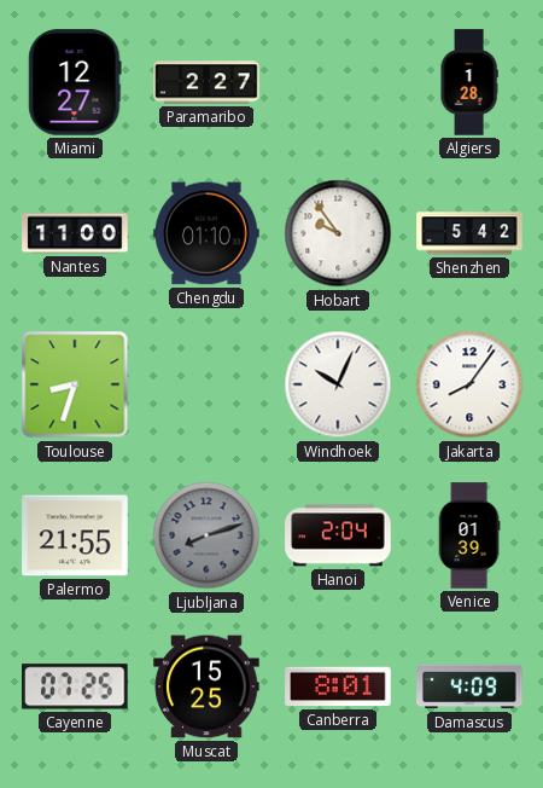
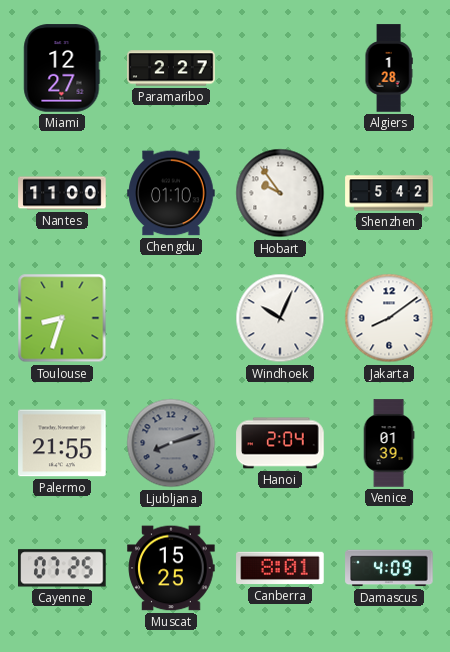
Jakarta: 8:06 -> 8:09 (389, 318)
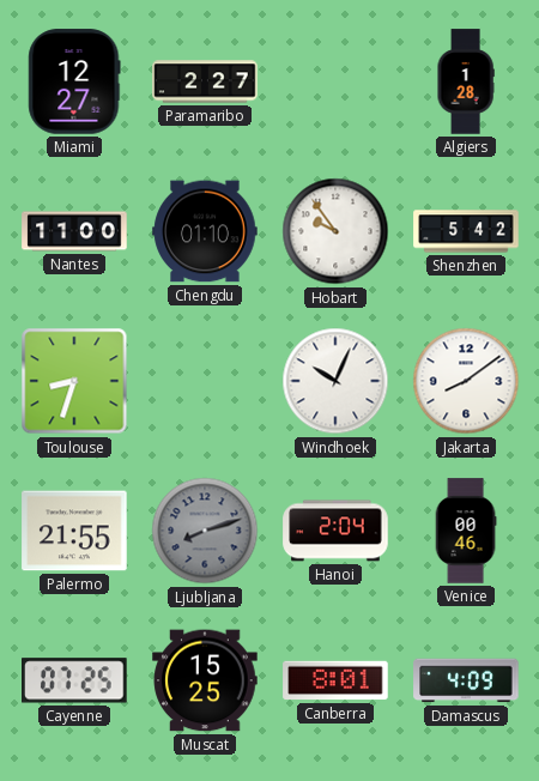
Venice: 01:39 -> 00:46 (466, 531)
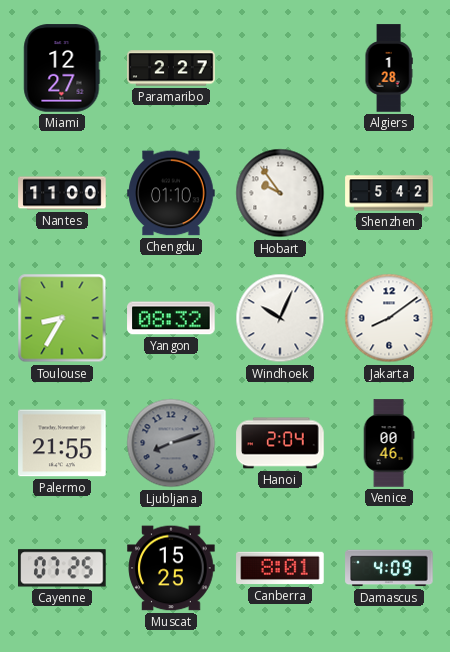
Toulouse: 8:33 -> 8:35 (62, 318)
Yangon: none -> 08:32 (171, 318)
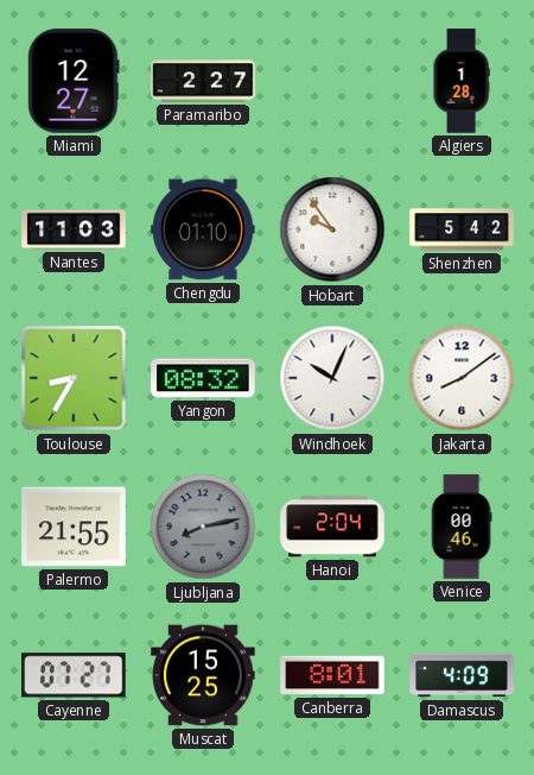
Nantes: 11:00 -> 11:03 (74, 229)
Ljubljana: 8:12 -> 8:13 (203, 527)
Cayenne: 07:25 -> 07:27 (74, 675)
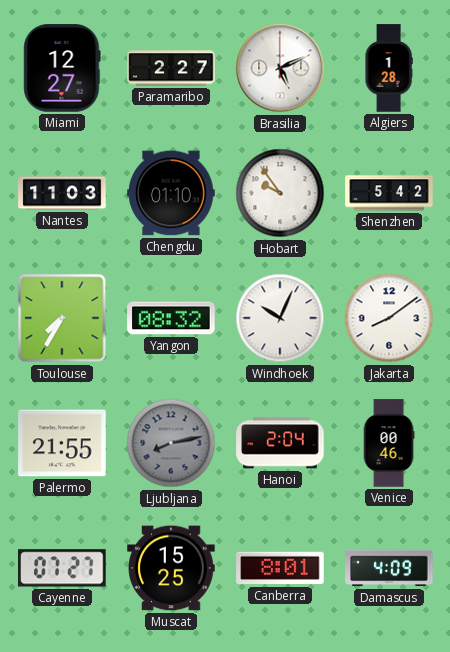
Brasilia: none -> 5:11 (280, 68)
Toulouse: 8:35 -> 7:35 (62, 318)
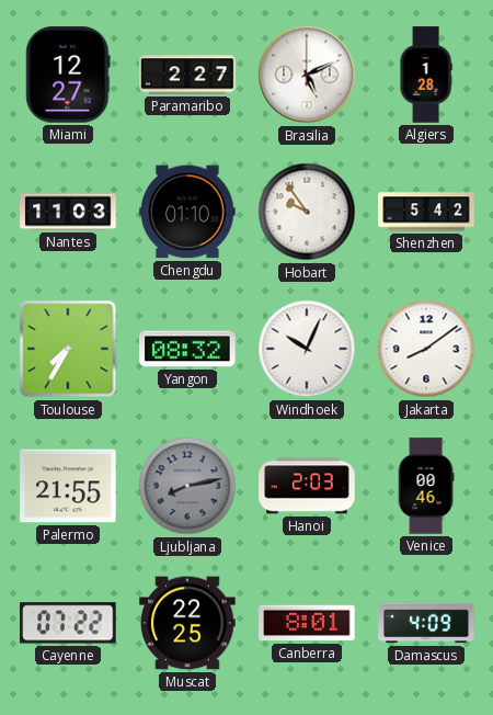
Hanoi: 2:04 -> 2:03 (307, 486)
Cayenne: 07:27 -> 07:22 (68, 623)
Muscat: 15:25 -> 22:25 (187, 623)
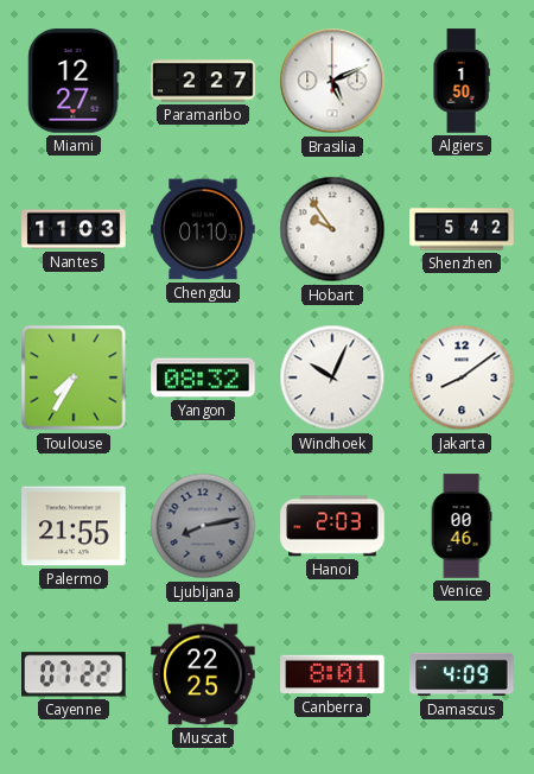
Algiers: 1:28 -> 1:50 (462, 81)
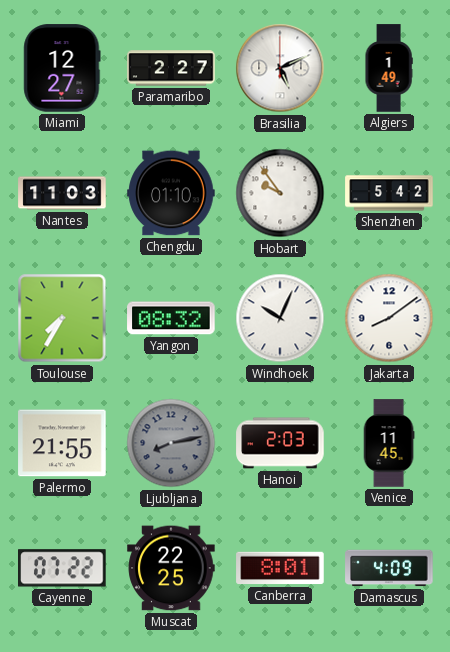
Algiers: 1:50 -> 1:49 (389, 68)
Venice: 00:46 -> 11:45 (389, 443)
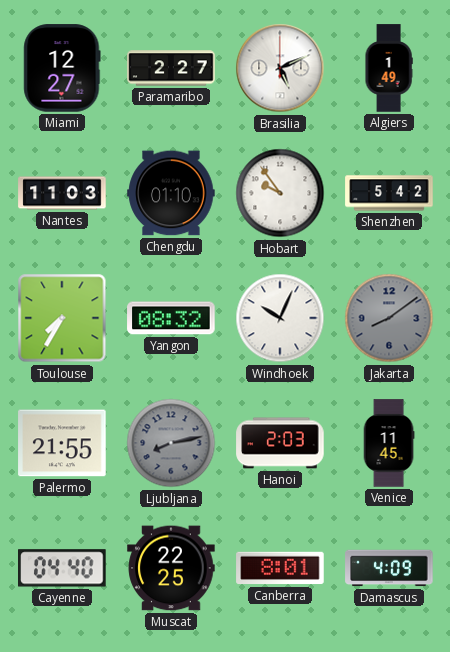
Jakarta dial: white -> grey (389, 318)
Cayenne: 07:22 -> 04:40 (62, 568)
